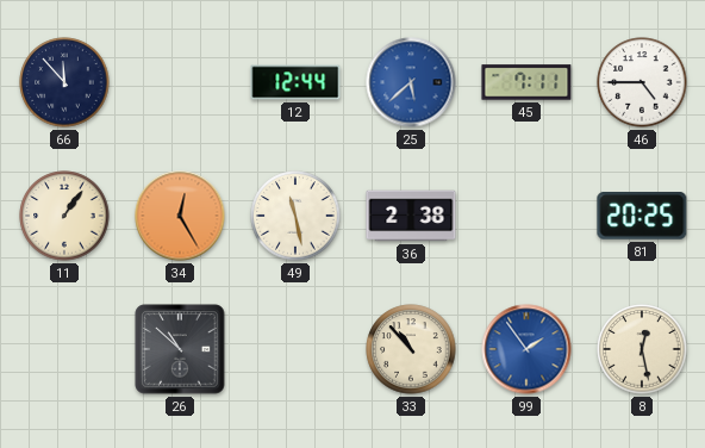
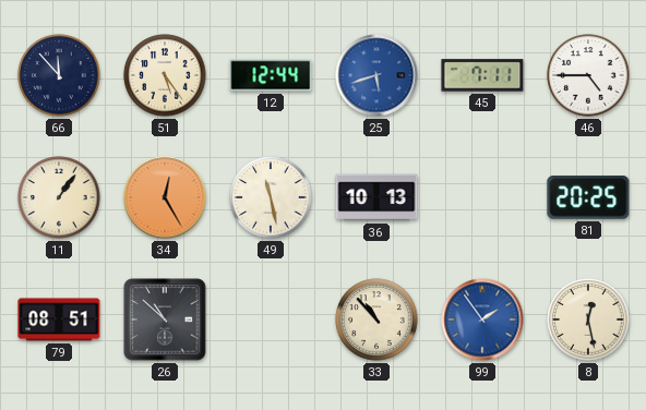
51: none -> 5:24 (165, 75)
25: 5:38 -> 5:42 (376, 75)
36: 2:38 -> 10:13 (376, 197)
79: none -> 08:51 (59, 319)
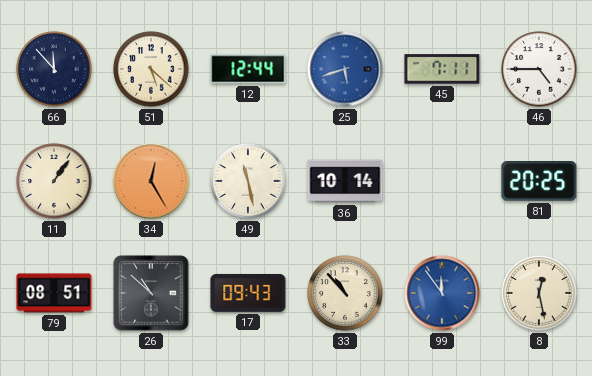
51: 5:24 -> 5:22 (151, 69)
36: 10:13 -> 10:14 (345, 181)
17: none -> 09:43 (248, 293)
99: 1:54 -> 11:54 (442, 293)
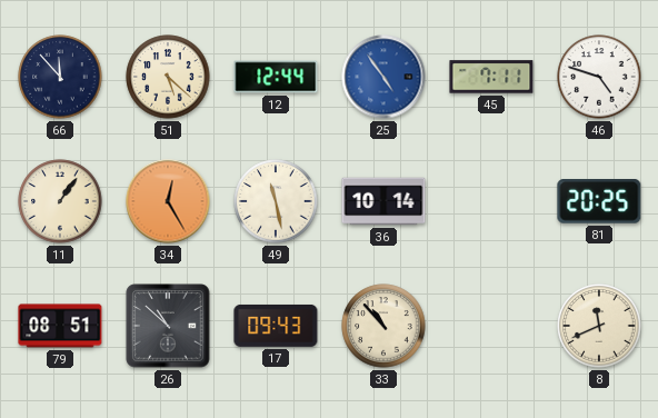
25: 5:42 -> 4:54 (383, 77)
46: 4:45 -> 4:48 (599, 77)
99: 11:54 -> none (442, 293)
8: 12:28 -> 11:41 (599, 326)
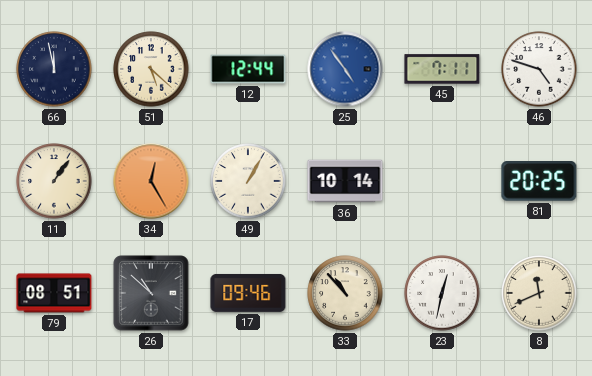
66: 11:53 -> 11:58 (54, 69)
49: 11:28 -> 1:05 (248, 181)
17: 09:43 -> 09:46 (248, 293)
23: none -> 12:32 (442, 293)
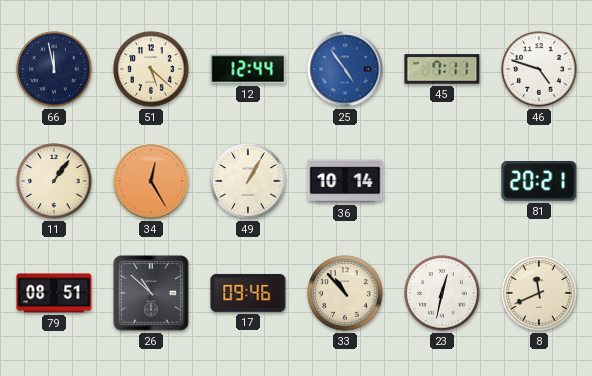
81: 20:25 -> 20:21 (539, 182)
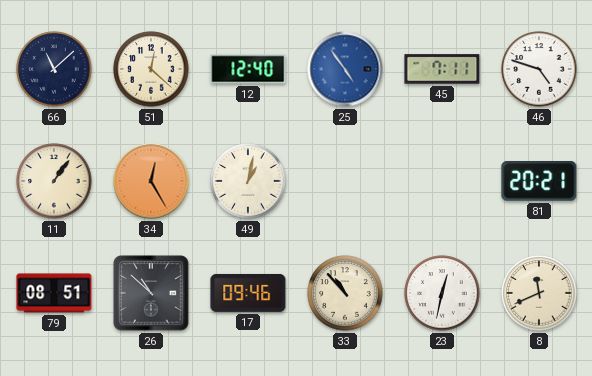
66: 11:58 -> 11:08 (54, 69)
51: 5:22 -> 12:22 (151, 69)
12: 12:44 -> 12:40 (248, 69)
49: 1:05 -> 1:02 (248, 181)
36: 10:14 -> none (345, 181)
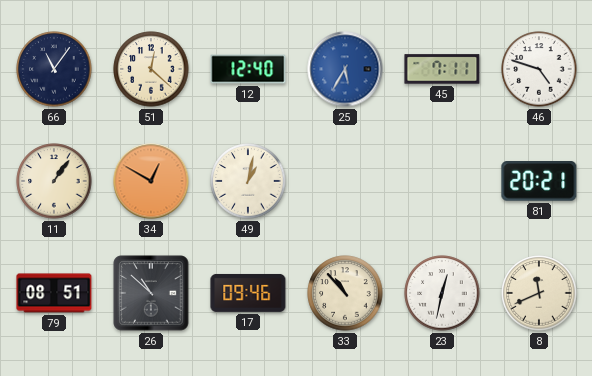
66: 11:08 -> 11:06 (54, 69)
25: 4:54 -> 5:35 (345, 69)
34: 12:25 -> 12:50 (151, 181)
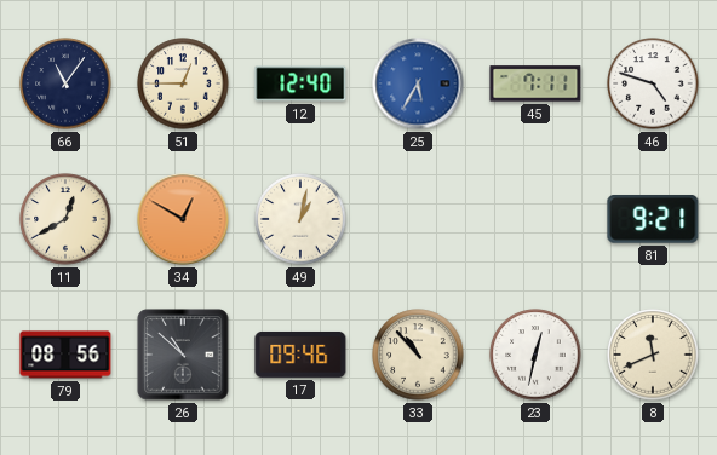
51: 12:22 -> 12:45 (183, 83)
11: 1:06 -> 12:40 (65, 219)
81: 20:21 -> 9:21 (653, 220)
79: 08:51 -> 08:56 (65, 355)
